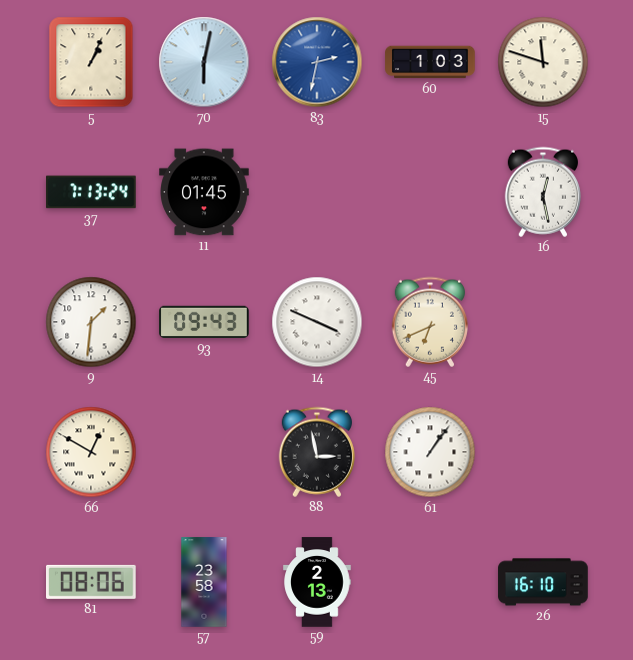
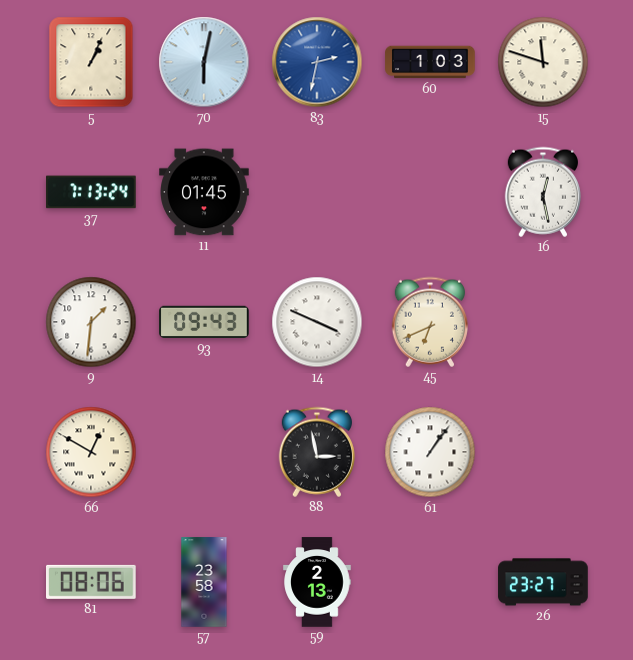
26: 16:10 -> 23:27 (543, 582)
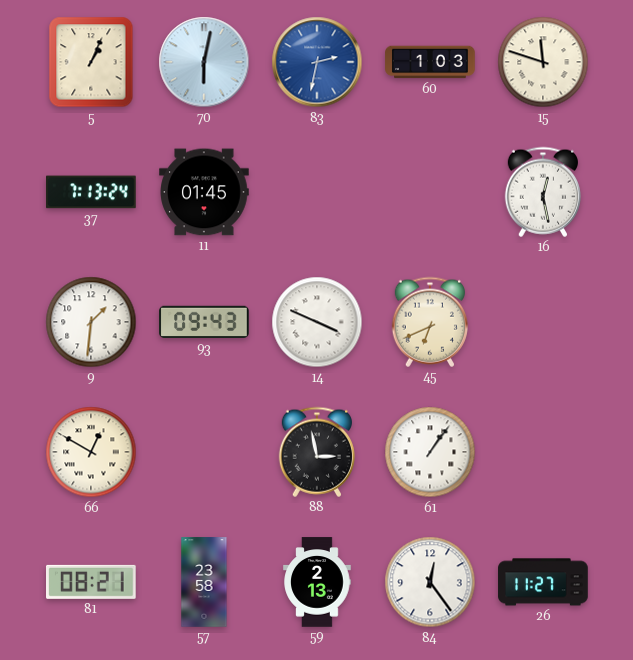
81: 08:06 -> 08:21 (92, 582)
84: none -> 12:24 (430, 582)
26: 23:27 -> 11:27 (543, 582)
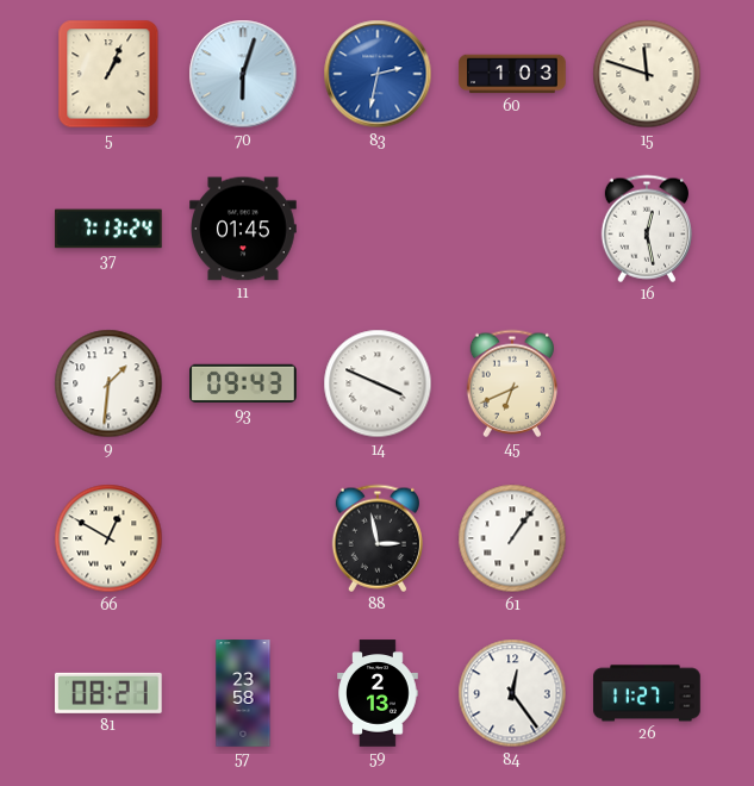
70: 6:02 -> 6:03 (243, 74)
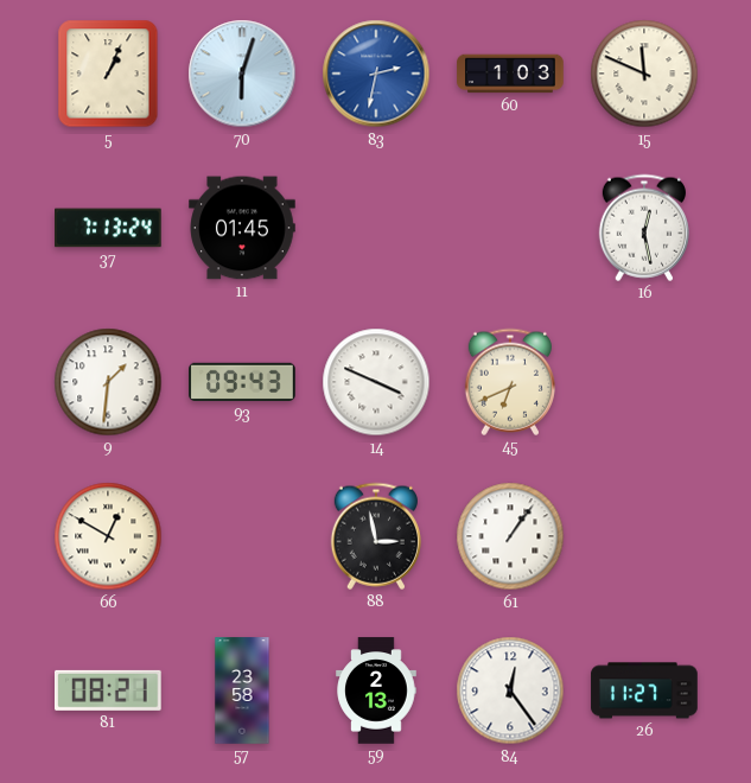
15: 11:48 -> 11:49 (644, 74)
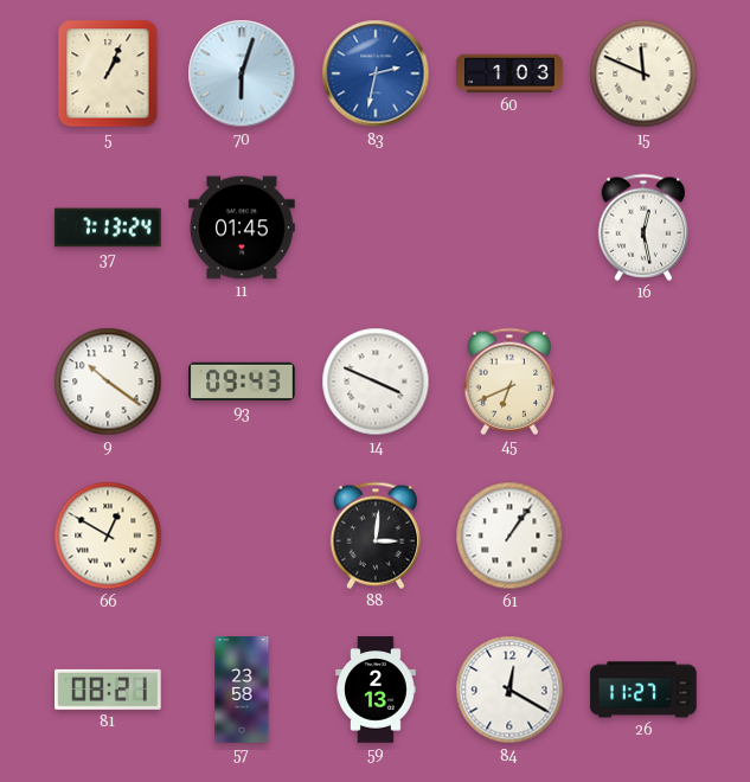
9: 1:31 -> 10:21 (108, 382)
88: 2:58 -> 3:01 (374, 536)
84: 12:24 -> 12:20 (509, 690)
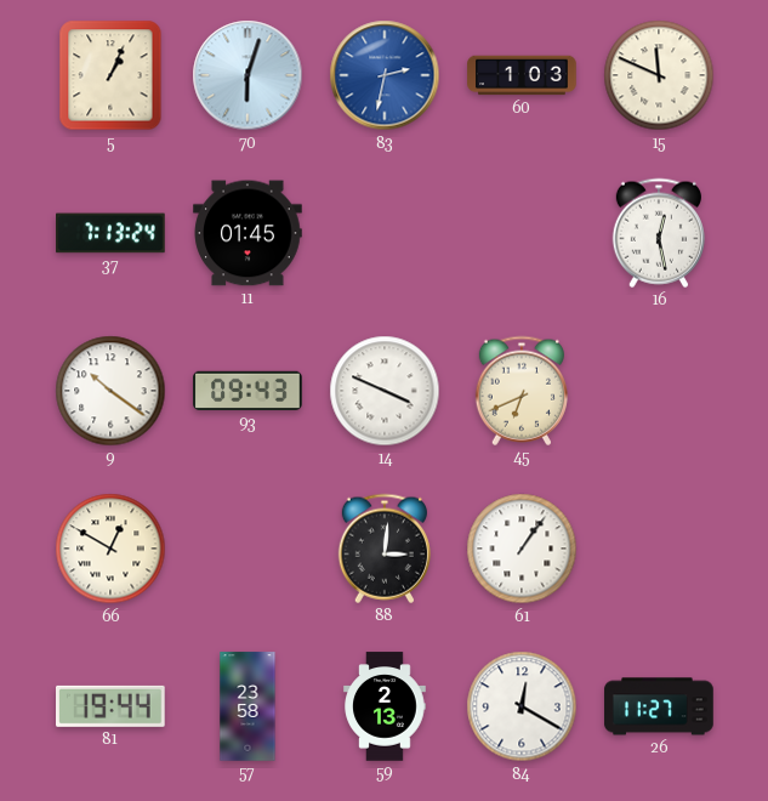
81: 08:21 -> 19:44 (112, 706)
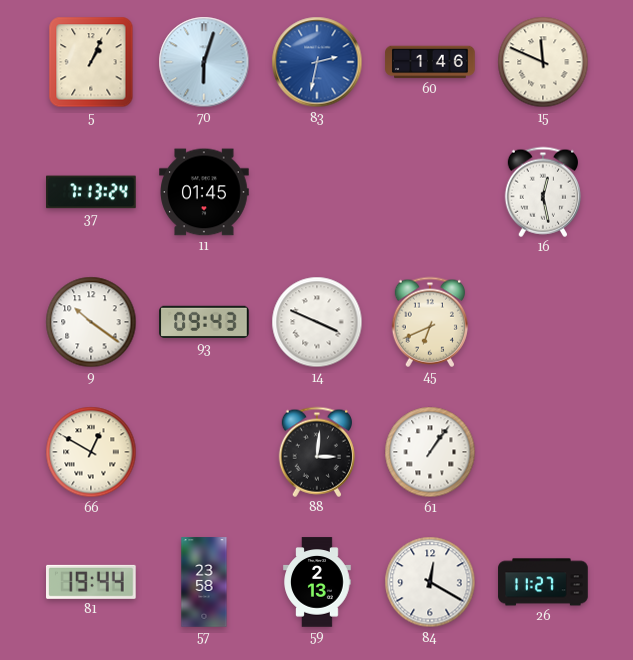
60: 1:03 -> 1:46 (430, 62)
